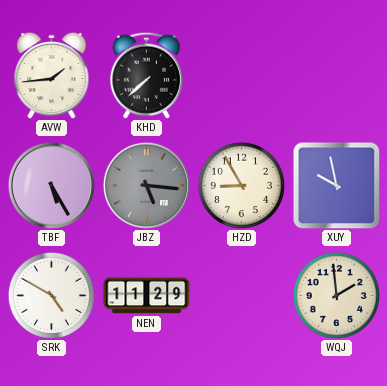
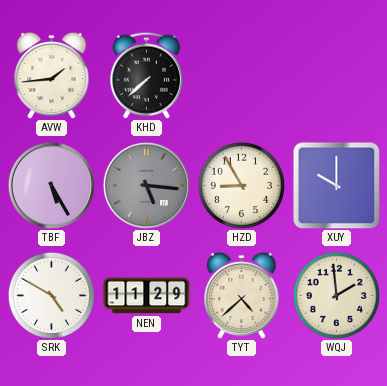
XUY: 9:58 -> 10:00 (337, 186)
TYT: none -> 4:38 (242, 295)
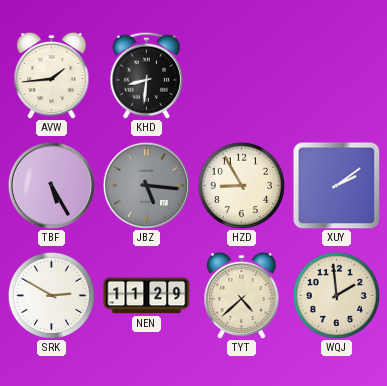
KHD: 7:38 -> 8:31 (146, 75)
XUY: 10:00 -> 2:09 (337, 186)
SRK: 4:50 -> 2:50 (51, 295)
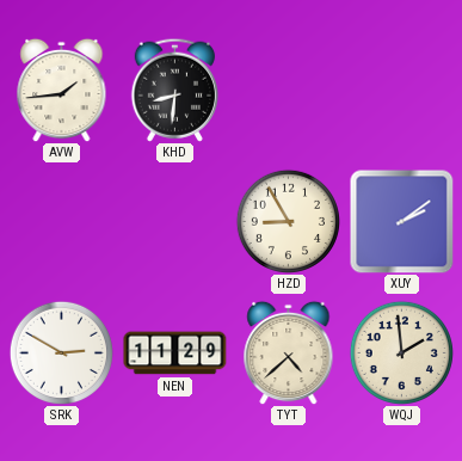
TBF: 5:25 -> none (51, 185)
JBZ: 5:16 -> none (146, 185)
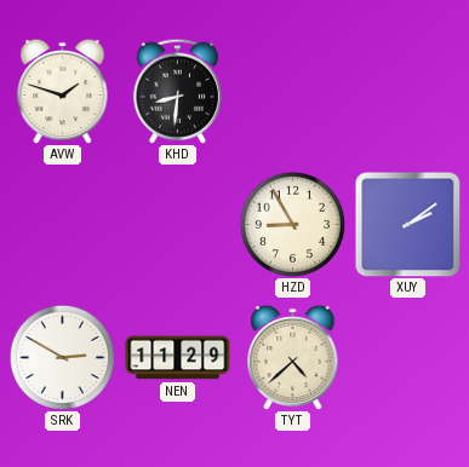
AVW: 1:44 -> 1:48 (63, 91)
WQJ: 1:59 -> none (401, 352)
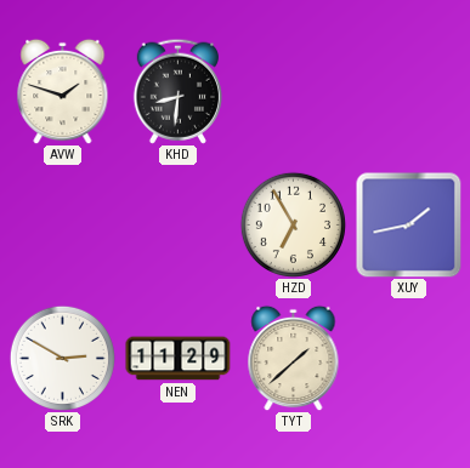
HZD: 8:55 -> 6:55 (293, 224)
XUY: 2:09 -> 1:43 (409, 226)
TYT: 4:38 -> 1:38 (294, 358)
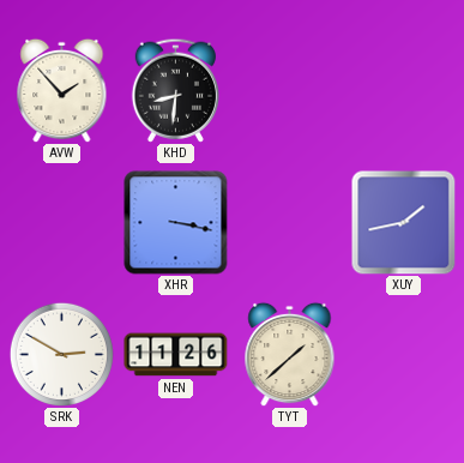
AVW: 1:48 -> 1:53 (62, 90)
XHR: none -> 3:17 (176, 223)
HZD: 6:55 -> none (293, 224)
NEN: 11:29 -> 11:26 (176, 355)
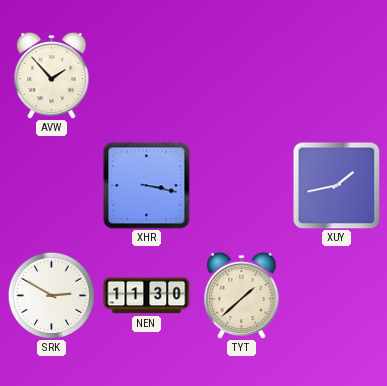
KHD: 8:31 -> none (175, 90)
NEN: 11:26 -> 11:30 (147, 296)
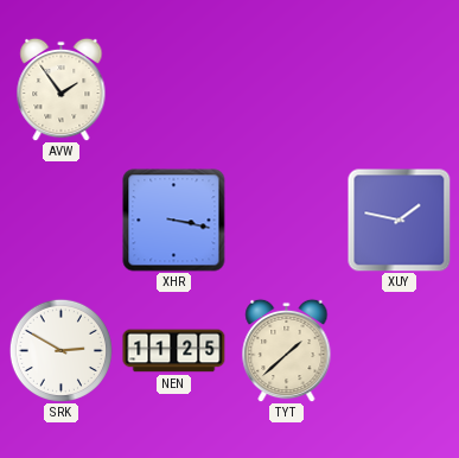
AVW: 1:53 -> 1:54 (62, 89)
XUY: 1:43 -> 1:47 (400, 221)
NEN: 11:30 -> 11:25 (174, 351)
